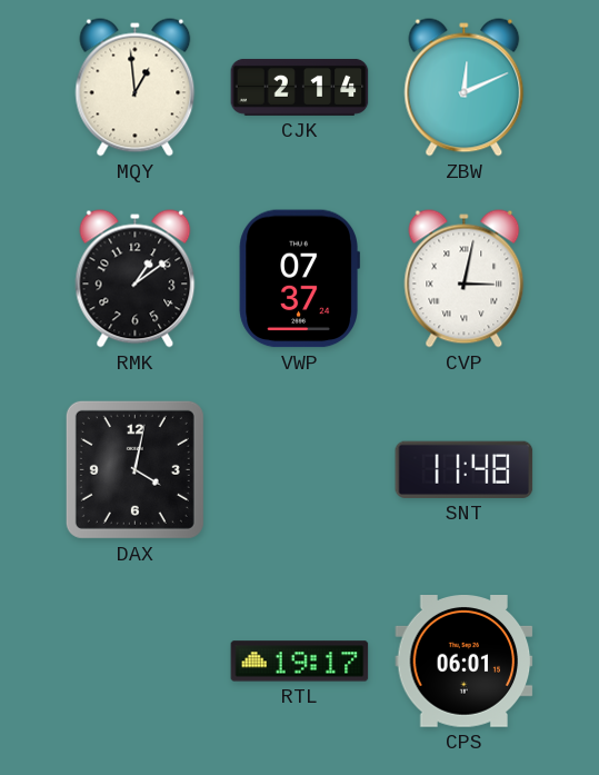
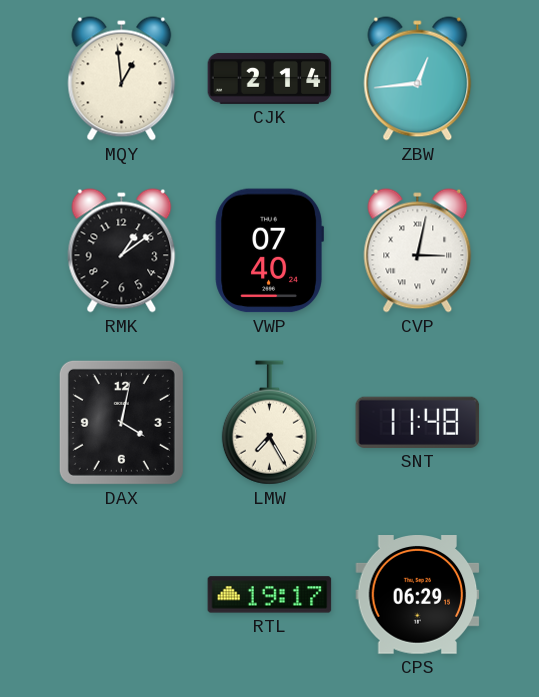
ZBW: 12:11 -> 12:44 (418, 79)
VWP: 07:37 -> 07:40 (269, 251)
LMW: none -> 7:25 (269, 423)
CPS: 06:01 -> 06:29 (418, 595)
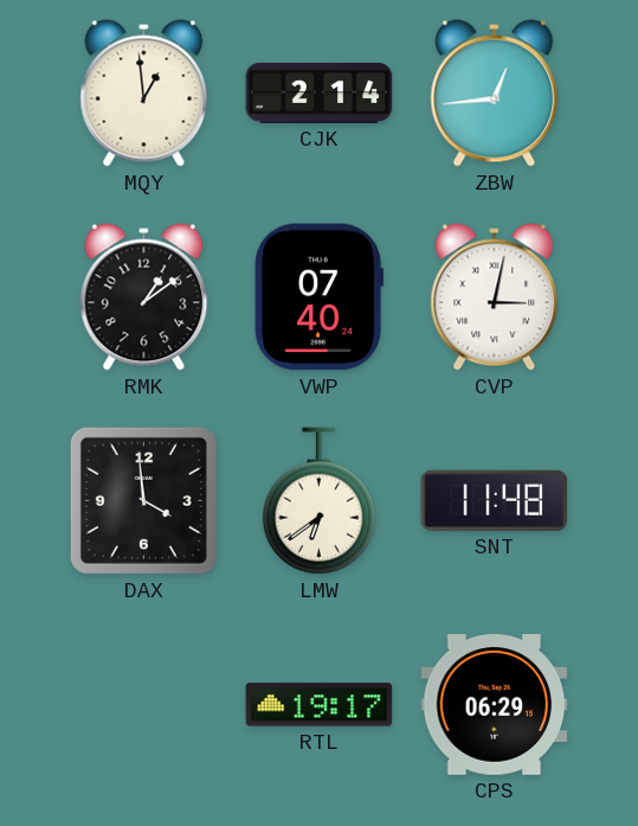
DAX: 4:02 -> 3:59 (143, 500)
LMW: 7:25 -> 6:39 (318, 501)
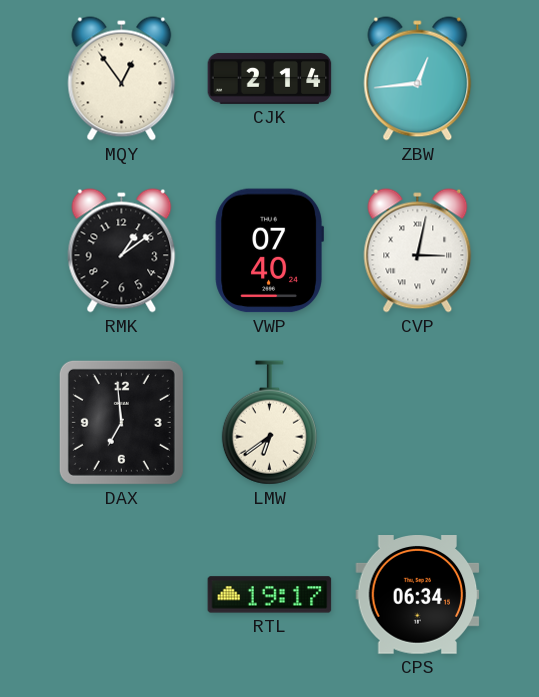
MQY: 12:59 -> 12:54 (122, 79)
DAX: 3:59 -> 6:59 (121, 422)
SNT: 11:48 -> none (495, 500)
CPS: 06:29 -> 06:34 (418, 595)
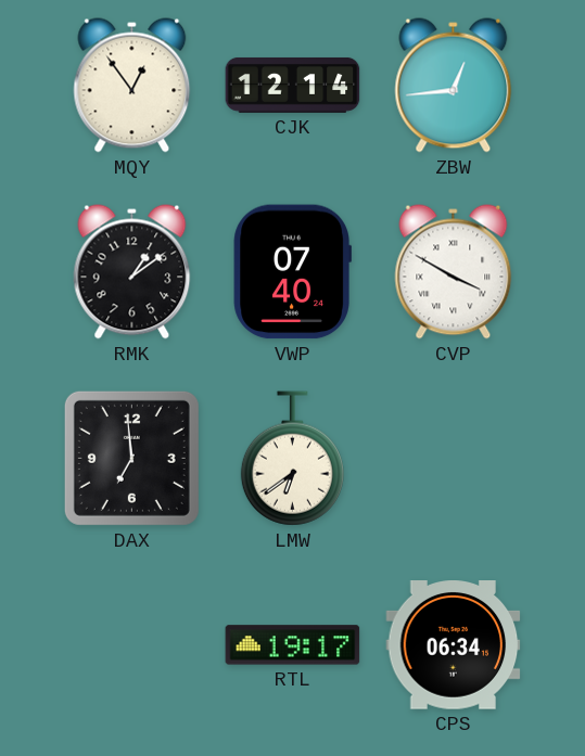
CJK: 2:14 -> 12:14 (293, 85)
CVP: 3:02 -> 3:50 (454, 272)
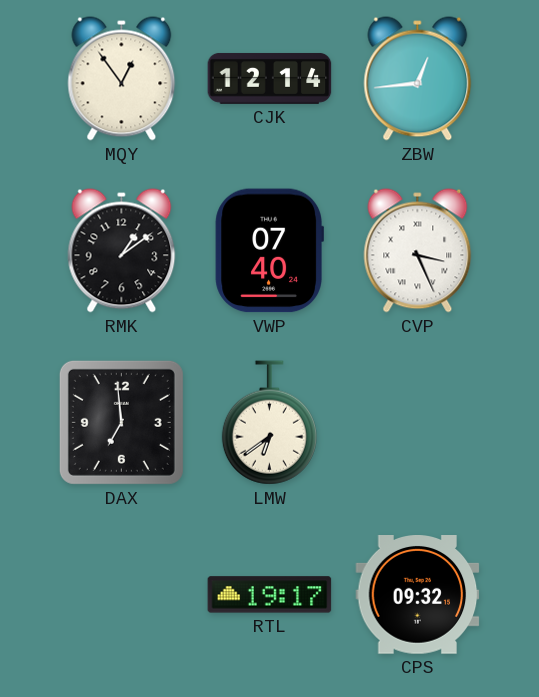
CVP: 3:50 -> 3:26 (418, 251)
CPS: 06:34 -> 09:32 (418, 595)
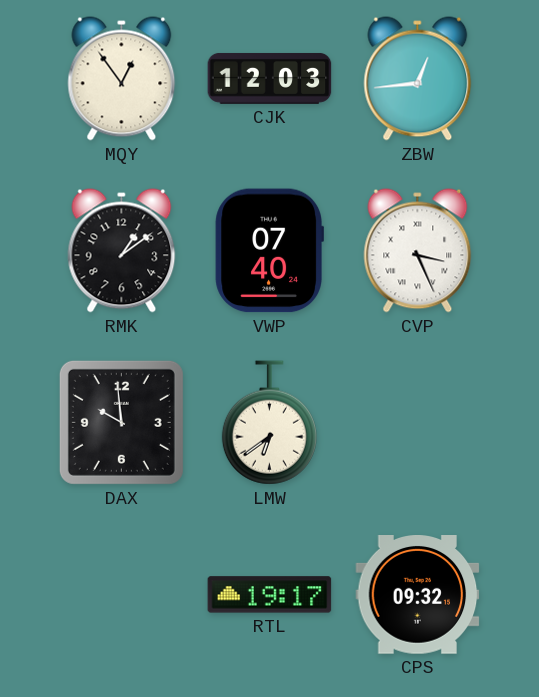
CJK: 12:14 -> 12:03 (270, 78)
DAX: 6:59 -> 9:59 (121, 422)
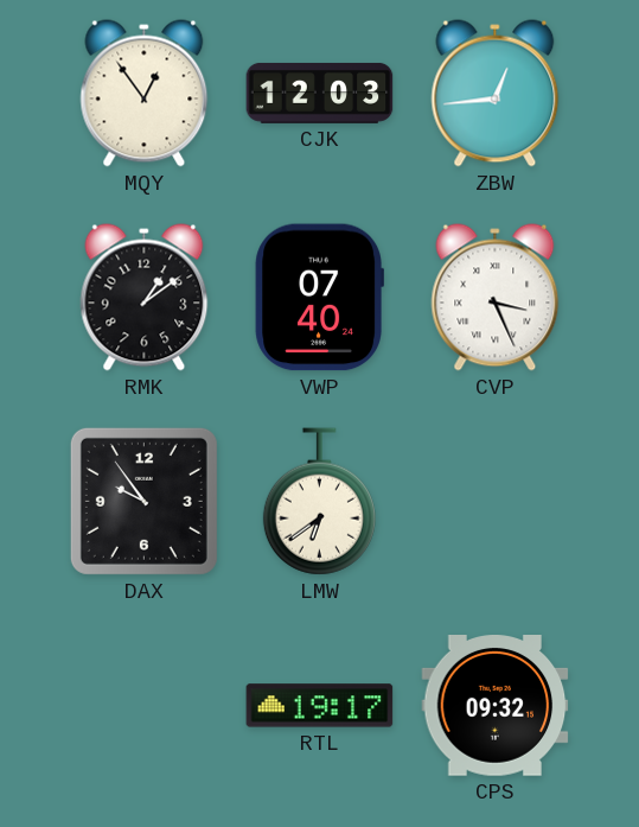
DAX: 9:59 -> 9:54 (143, 501)
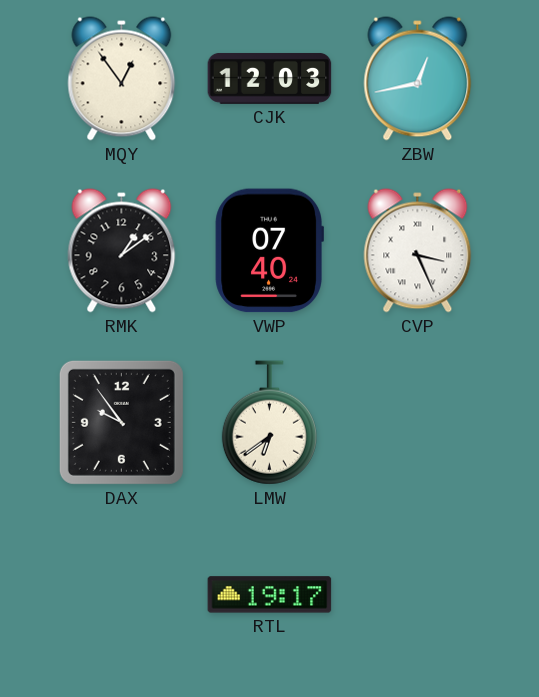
ZBW: 12:44 -> 12:43 (418, 79)
CPS: 09:32 -> none (496, 706)
